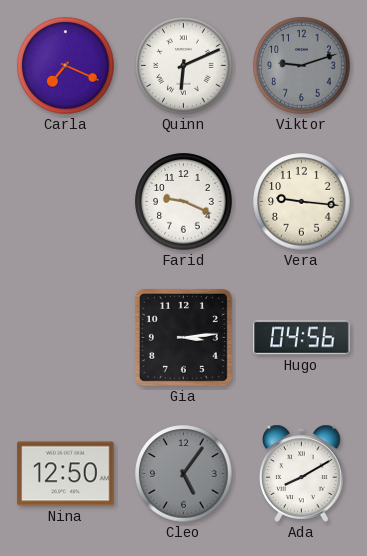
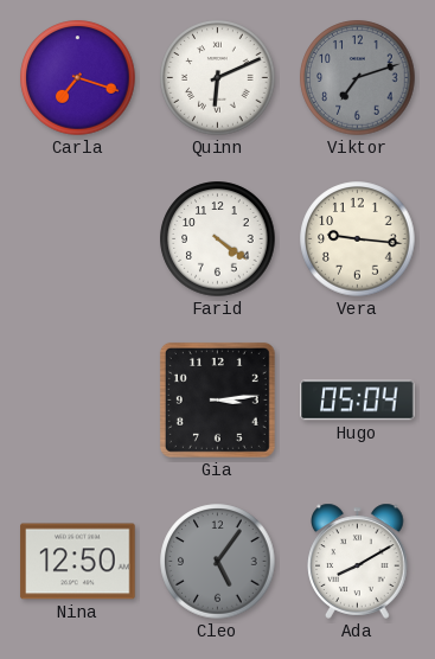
Carla: 7:19 -> 7:18 (78, 78)
Viktor: 9:12 -> 7:12 (358, 78)
Farid: 9:19 -> 4:21 (218, 239)
Hugo: 04:56 -> 05:04 (358, 401)
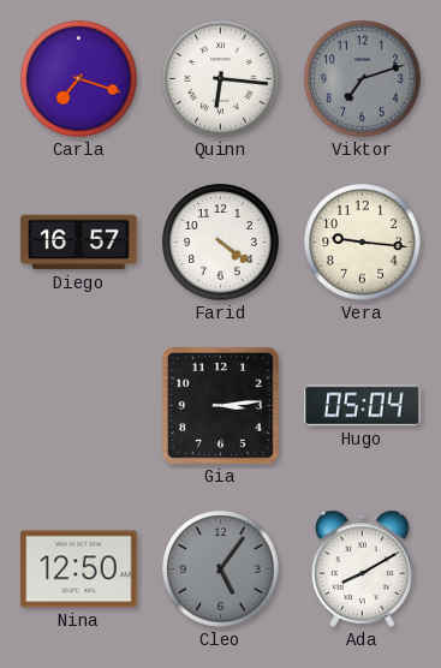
Quinn: 6:11 -> 6:16 (221, 79)
Diego: none -> 16:57 (79, 243)
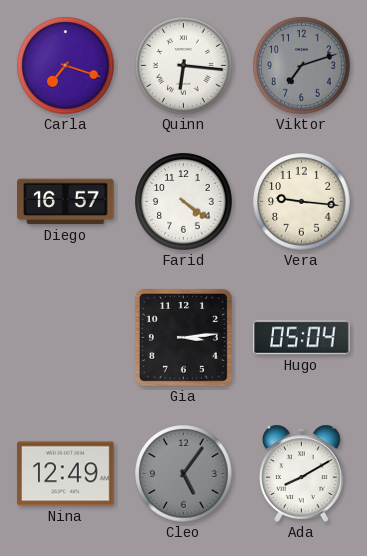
Nina: 12:50 -> 12:49 (66, 474)
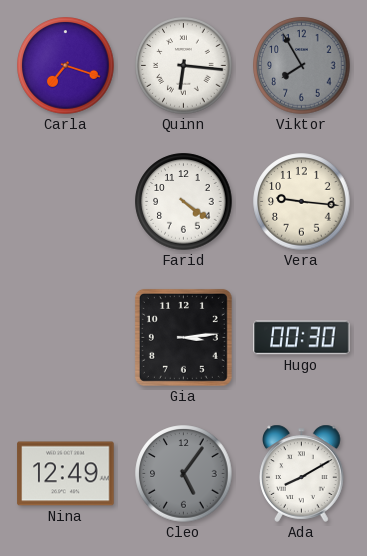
Viktor: 7:12 -> 7:55 (302, 66)
Diego: 16:57 -> none (66, 202)
Hugo: 05:04 -> 00:30 (302, 338)
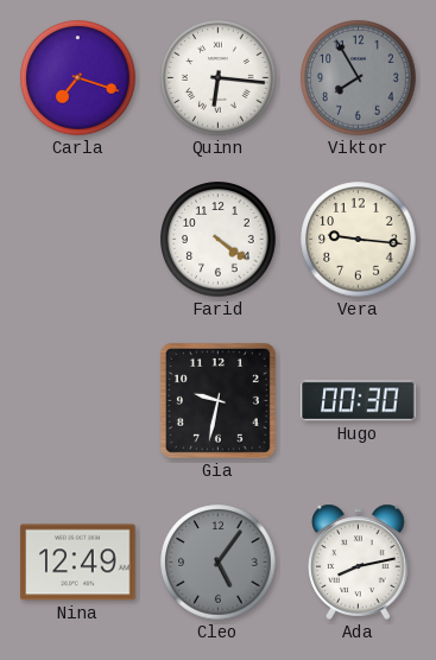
Gia: 3:14 -> 9:32 (217, 400)
Ada: 8:10 -> 8:13 (359, 561)
